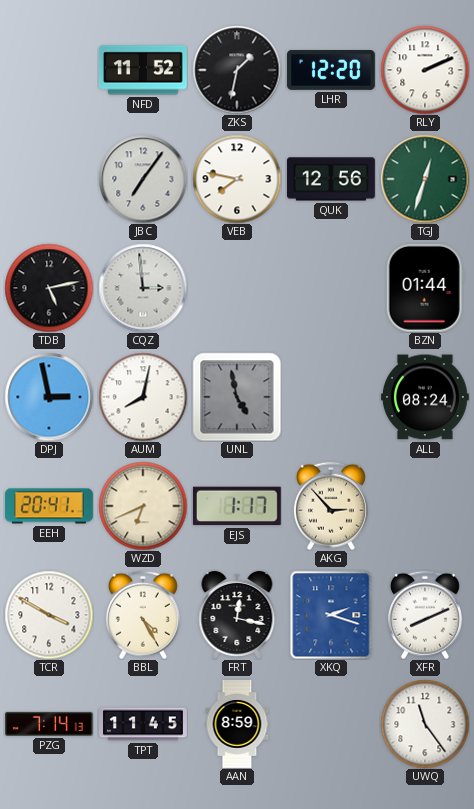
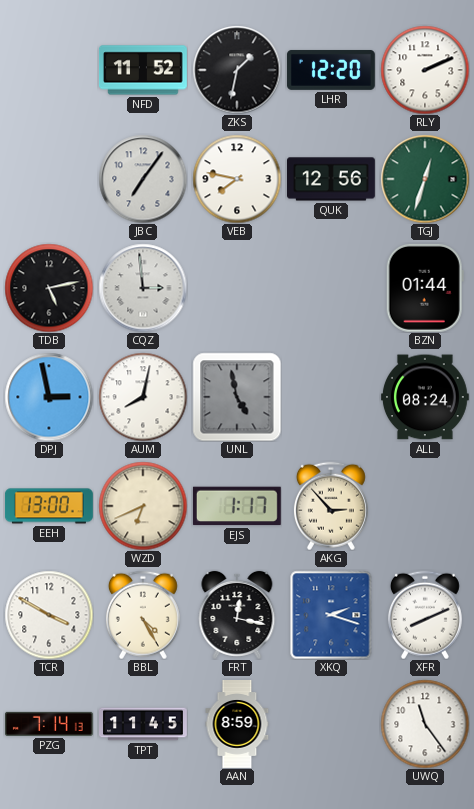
EEH: 20:41 -> 13:00 (49, 506)
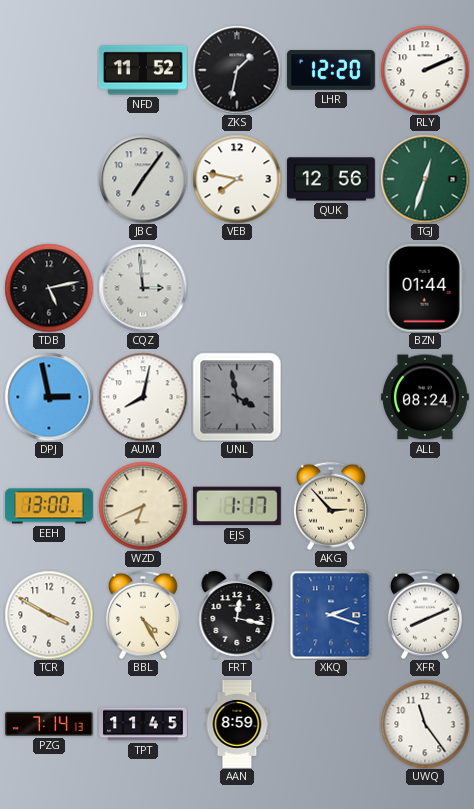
UNL: 4:58 -> 3:58 (237, 397)
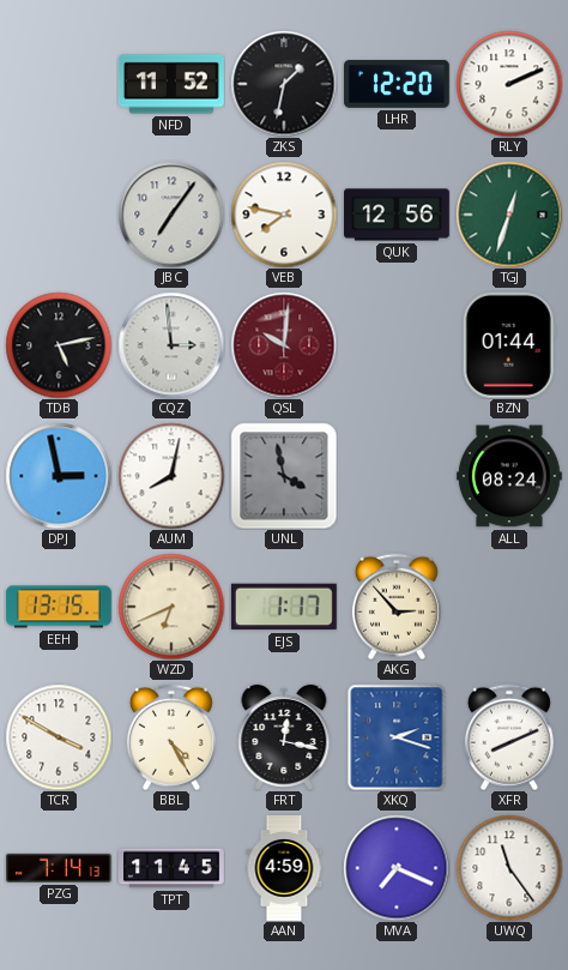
QSL: none -> 10:01 (284, 345)
EEH: 13:00 -> 13:15 (59, 607)
AAN: 8:59 -> 4:59 (284, 869)
MVA: none -> 7:19 (397, 868)
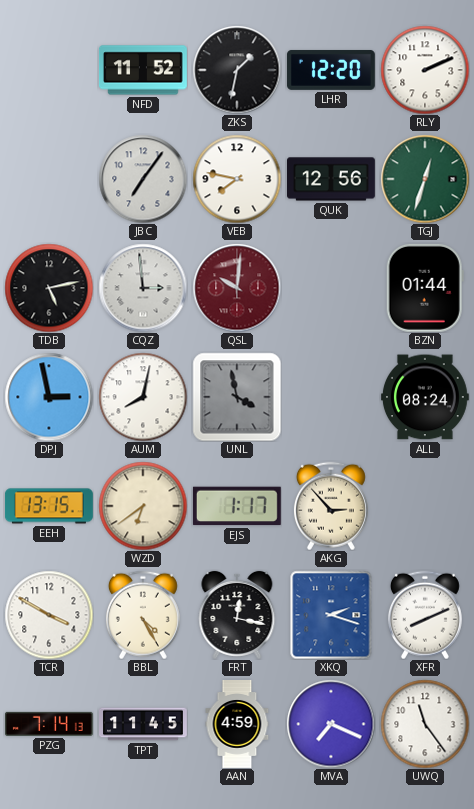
WZD: 6:41 -> 6:39 (143, 506)
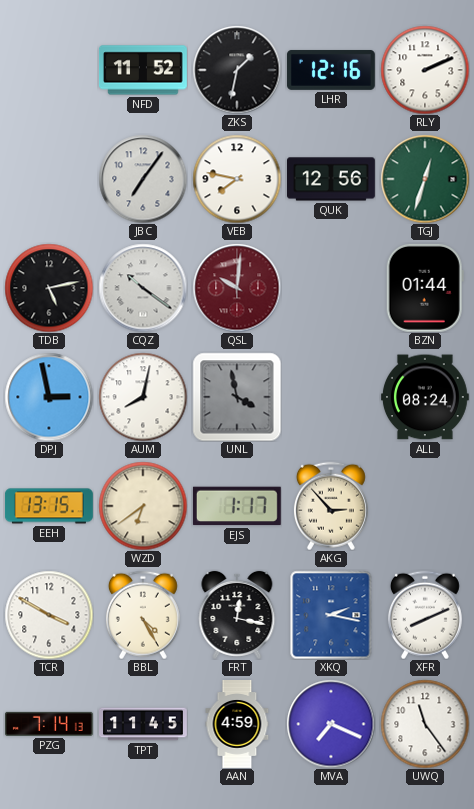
LHR: 12:20 -> 12:16 (331, 70)
CQZ: 2:59 -> 10:21 (143, 288)
XKQ: 2:18 -> 2:17 (331, 615)
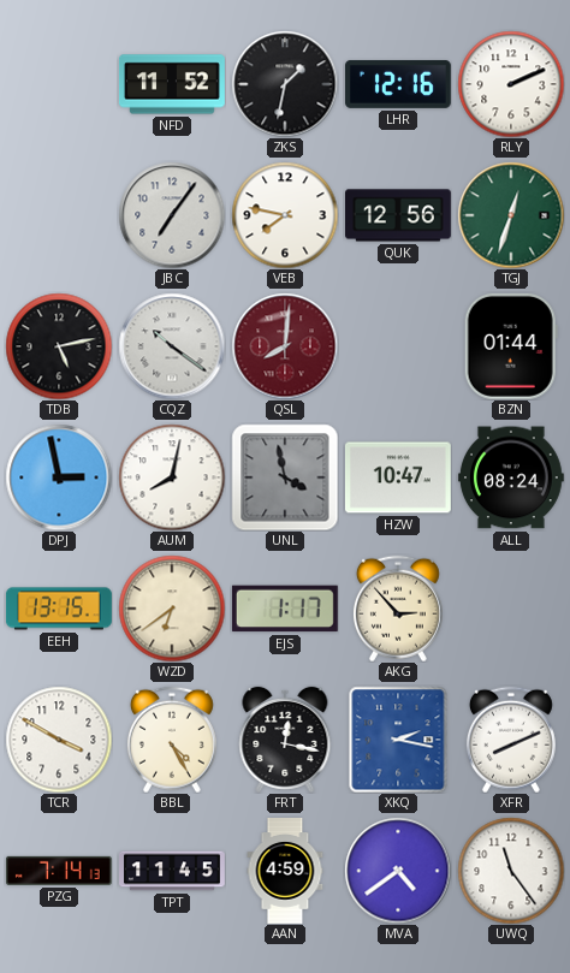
QSL: 10:01 -> 8:01 (285, 346)
HZW: none -> 10:47 (398, 477)
MVA: 7:19 -> 4:39 (398, 871)
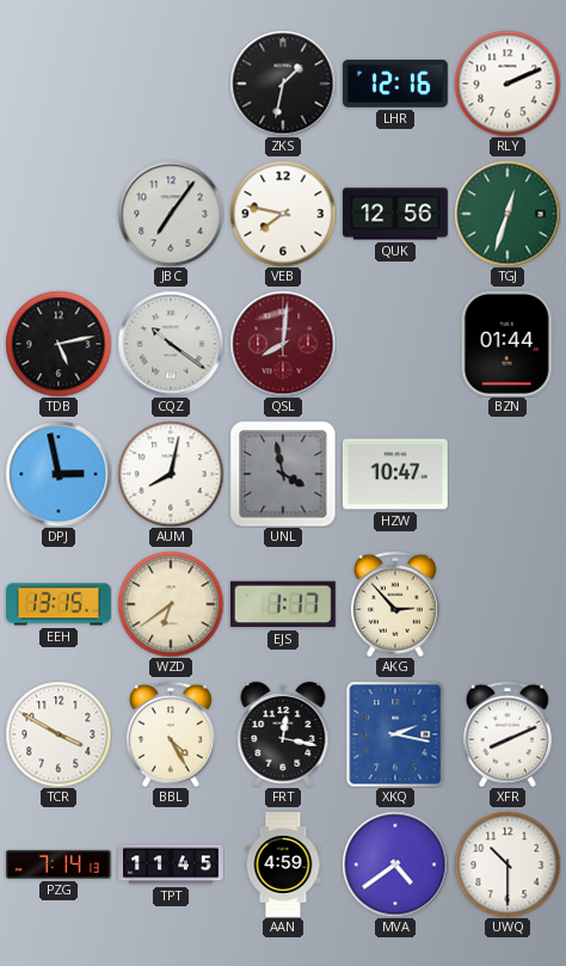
NFD: 11:52 -> none (172, 84)
ALL: 08:24 -> none (511, 477)
UWQ: 11:24 -> 10:30 (507, 865)
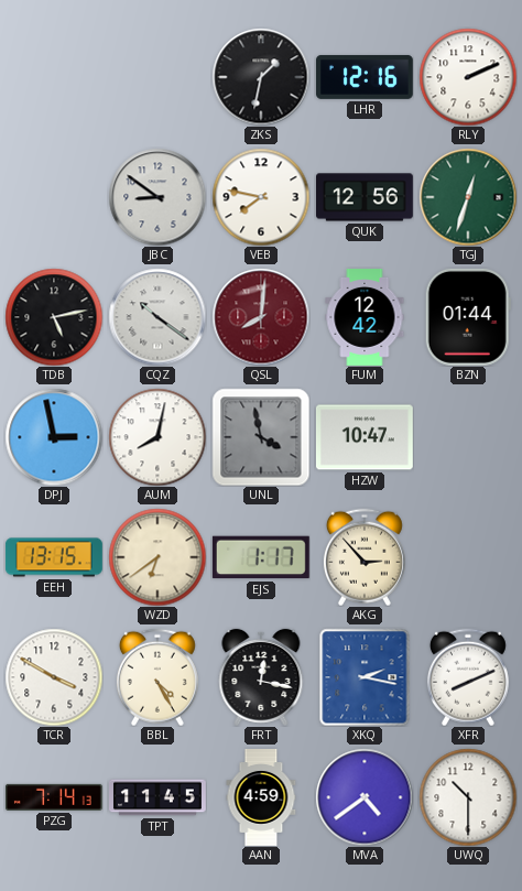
JBC: 7:06 -> 8:51 (157, 197)
FUM: none -> 12:42 (365, 318)
